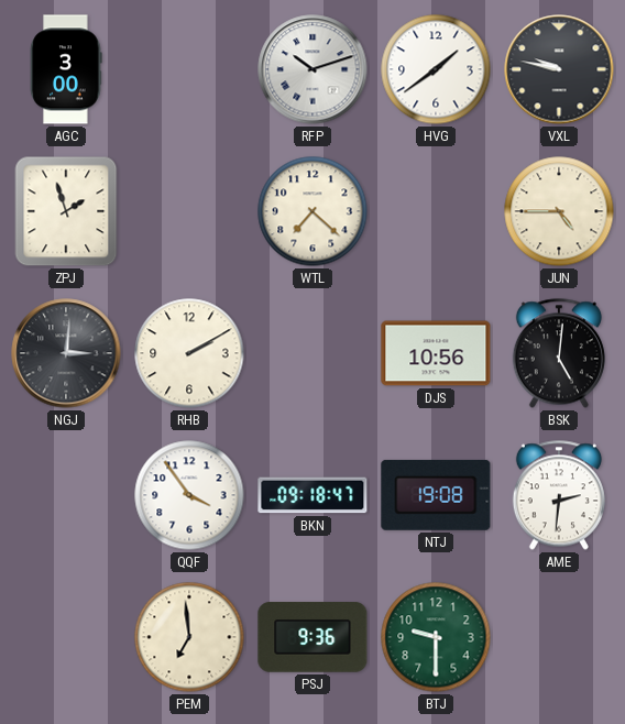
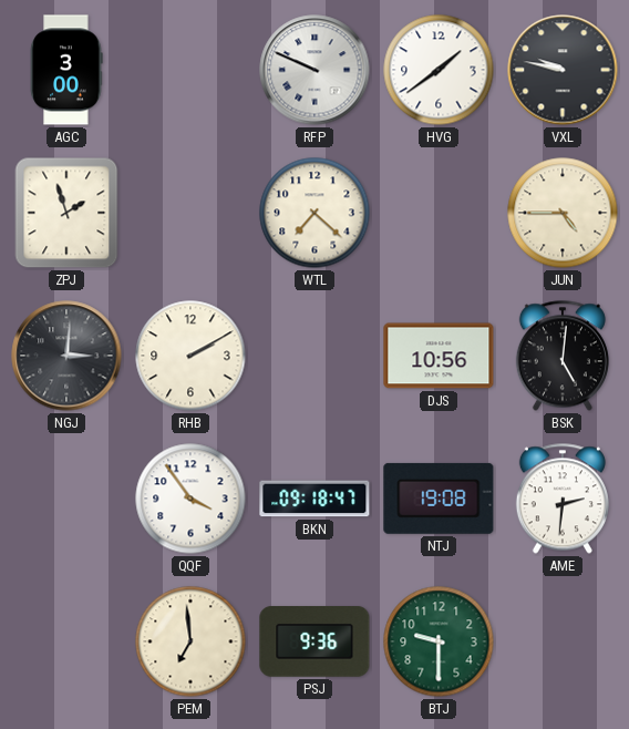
RFP: 10:12 -> 9:49 (314, 70)
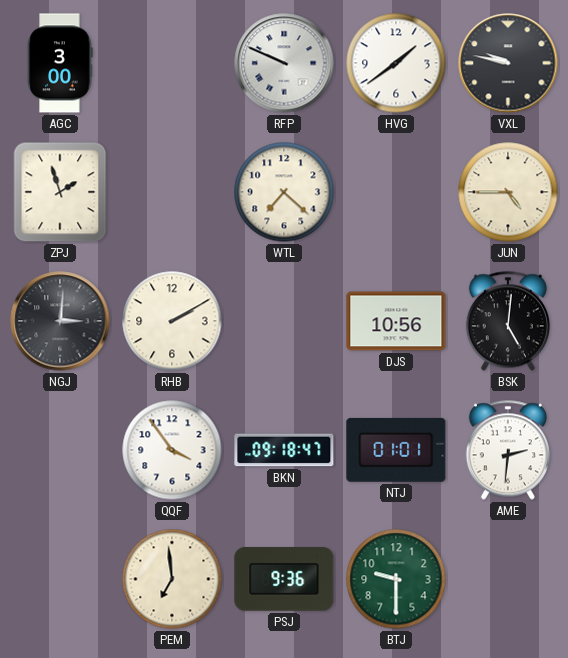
NTJ: 19:08 -> 01:01 (396, 450)
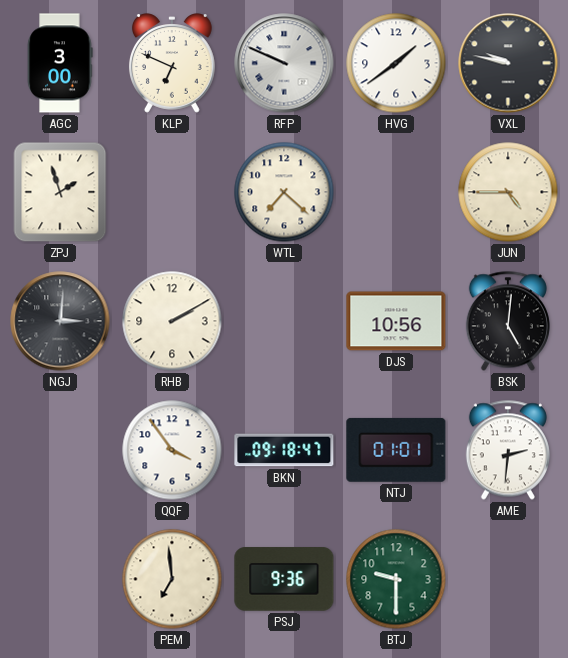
KLP: none -> 6:49 (172, 63)
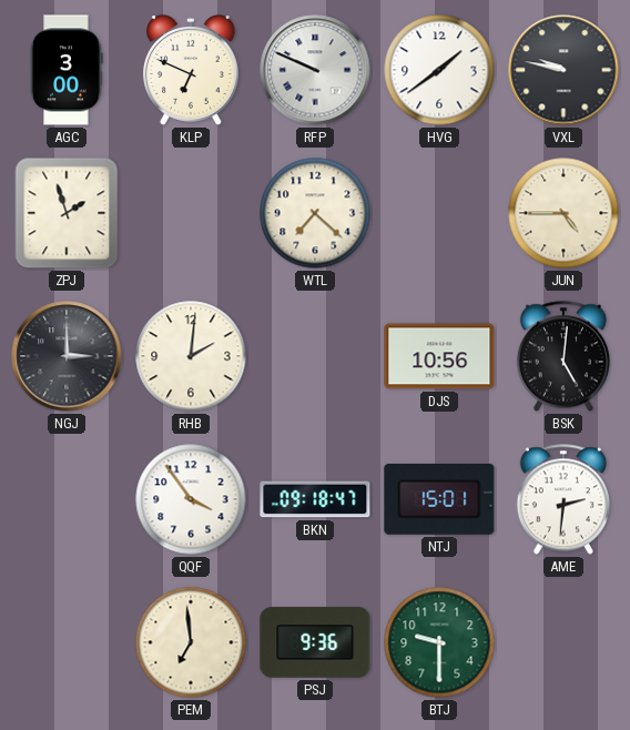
NGJ: 3:01 -> 3:00 (67, 356)
RHB: 2:10 -> 2:01 (191, 356)
NTJ: 01:01 -> 15:01 (439, 499)
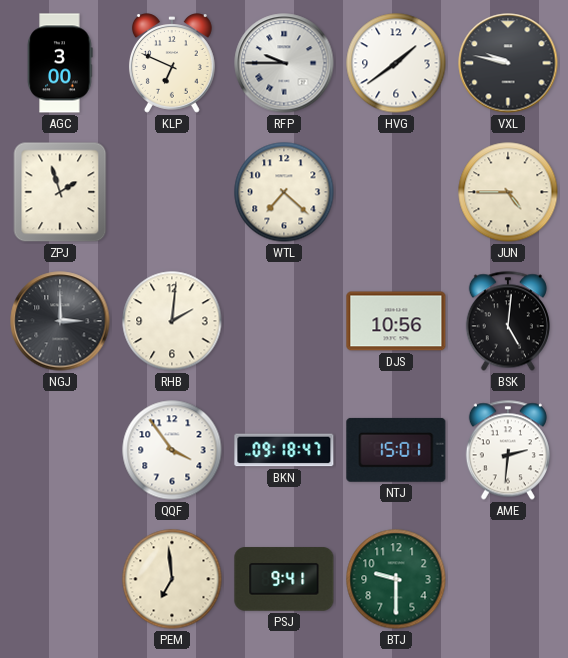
RFP: 9:49 -> 9:45 (284, 63)
PSJ: 9:36 -> 9:41 (284, 579)
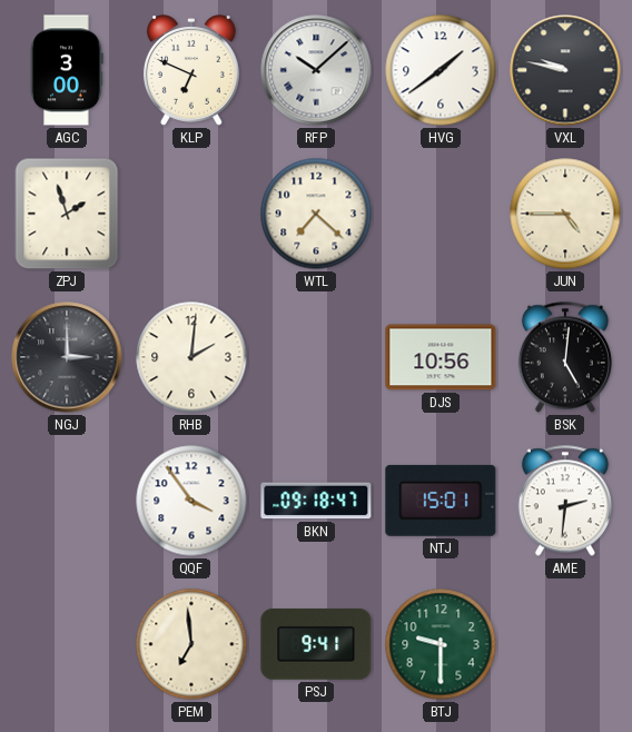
RFP: 9:45 -> 10:08 (316, 70)
